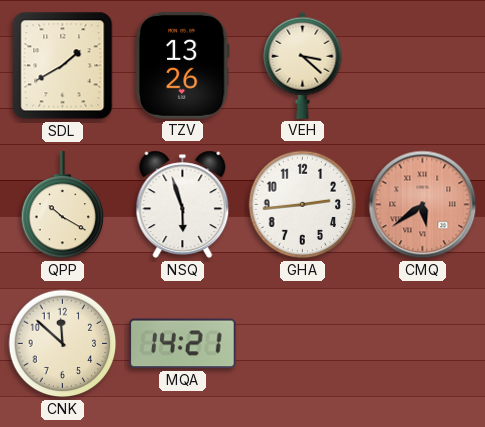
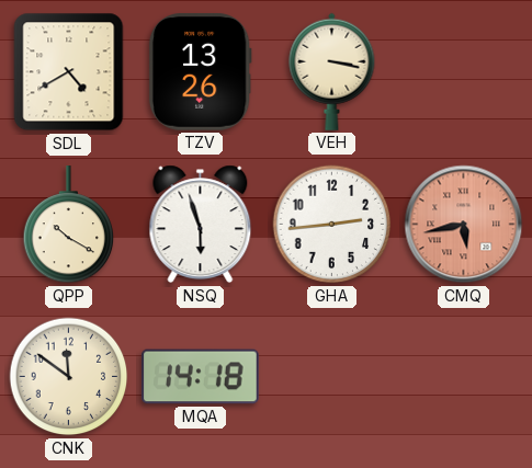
SDL: 1:40 -> 4:40 (69, 72)
VEH: 3:22 -> 3:17 (332, 71)
CMQ: 5:39 -> 5:43 (464, 225)
CNK: 11:52 -> 11:51 (69, 377)
MQA: 14:21 -> 14:18 (201, 377)
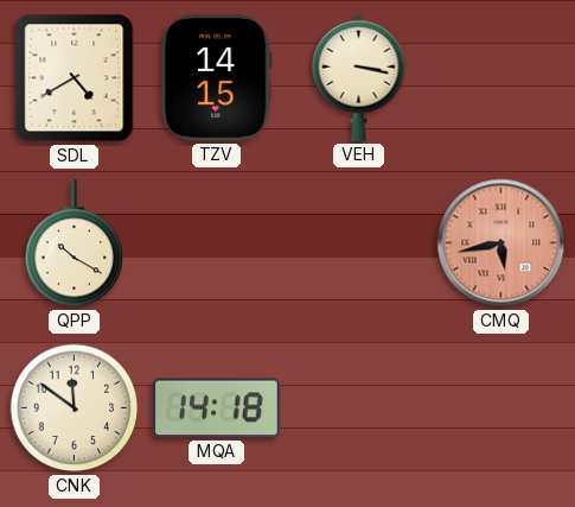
TZV: 13:26 -> 14:15 (216, 78)
NSQ: 5:57 -> none (201, 225)
GHA: 2:44 -> none (332, 225)
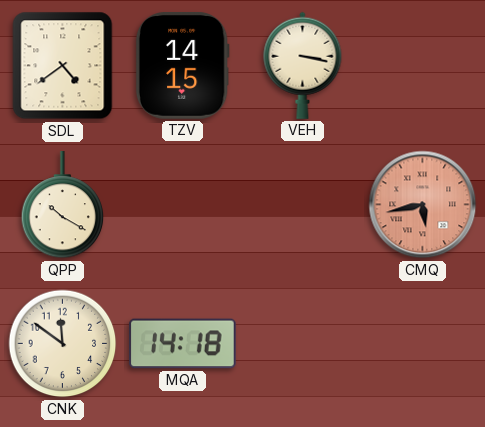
SDL: 4:40 -> 4:39 (63, 66)
